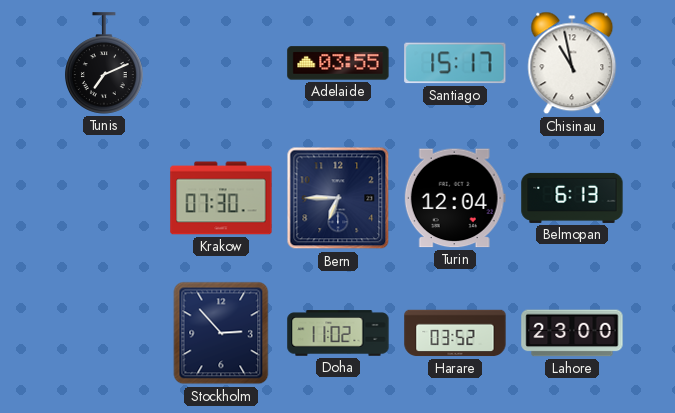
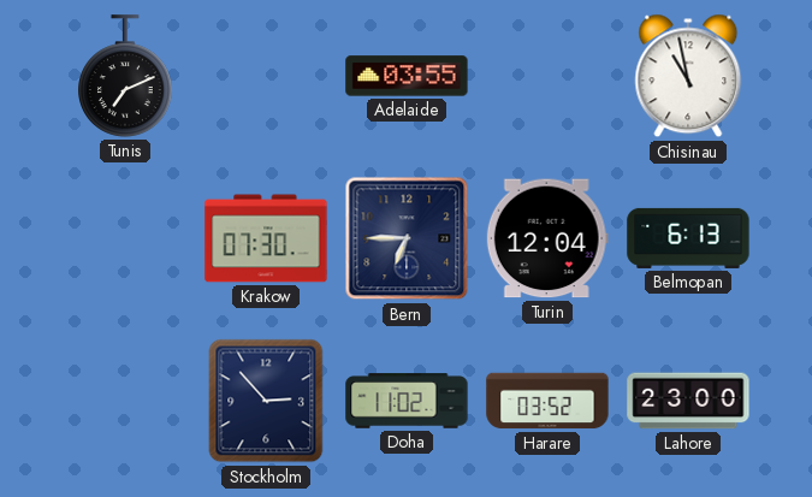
Santiago: 15:17 -> none (455, 63)
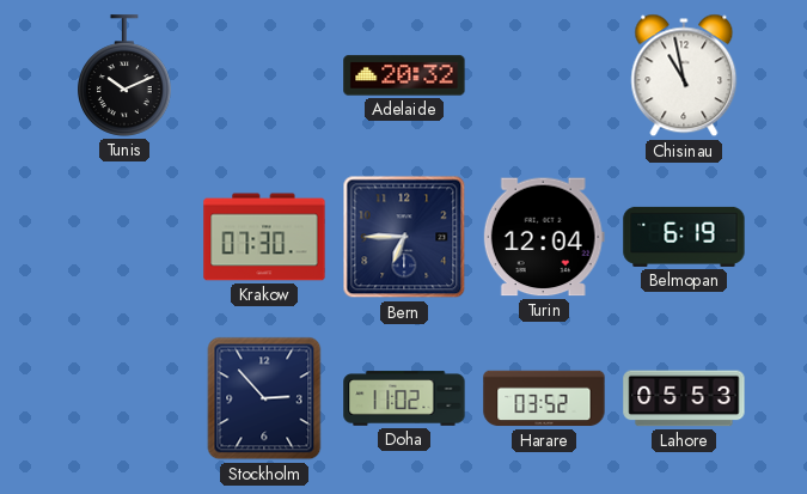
Tunis: 7:11 -> 10:11 (126, 75)
Adelaide: 03:55 -> 20:32 (404, 75)
Belmopan: 6:13 -> 6:19 (684, 237)
Lahore: 23:00 -> 05:53 (684, 398)
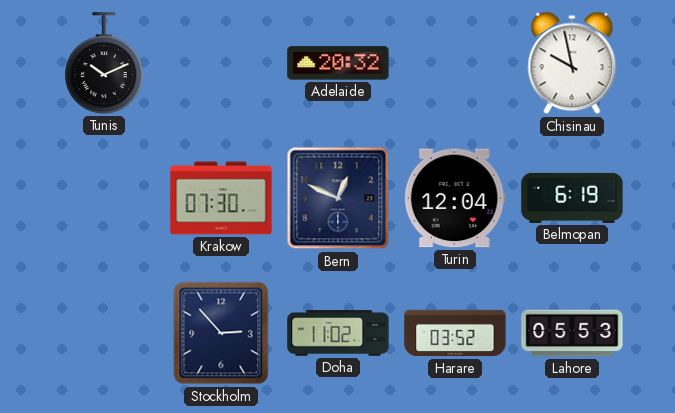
Chisinau: 10:58 -> 9:58 (572, 63)
Bern: 6:45 -> 12:49 (338, 198)
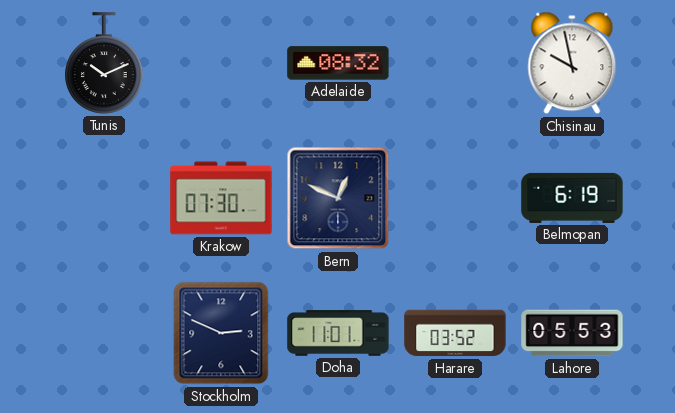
Adelaide: 20:32 -> 08:32 (338, 63)
Turin: 12:04 -> none (455, 198)
Stockholm: 2:53 -> 2:49 (221, 333)
Doha: 11:02 -> 11:01 (338, 333)
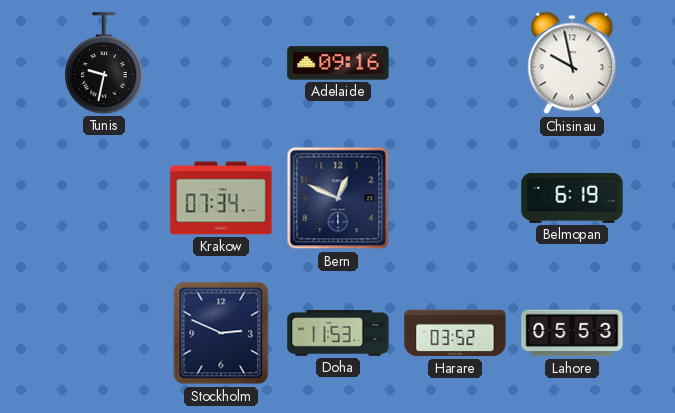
Tunis: 10:11 -> 9:32 (105, 63)
Adelaide: 08:32 -> 09:16 (338, 63)
Krakow: 07:30 -> 07:34 (221, 198)
Doha: 11:01 -> 11:53 (338, 333)
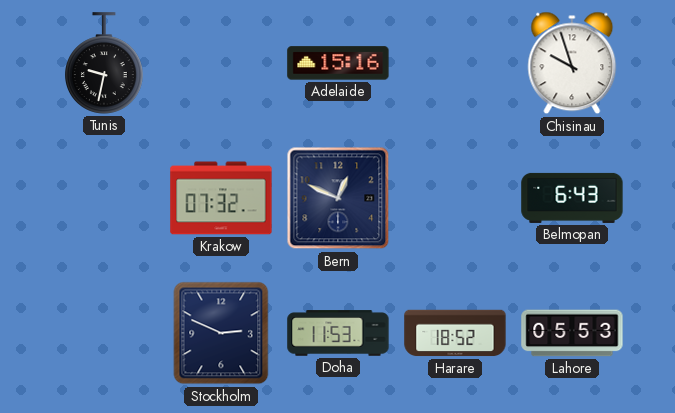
Adelaide: 09:16 -> 15:16 (338, 63)
Chisinau: 9:58 -> 9:57 (572, 63)
Krakow: 07:34 -> 07:32 (221, 198)
Belmopan: 6:19 -> 6:43 (572, 198)
Harare: 03:52 -> 18:52 (455, 333)
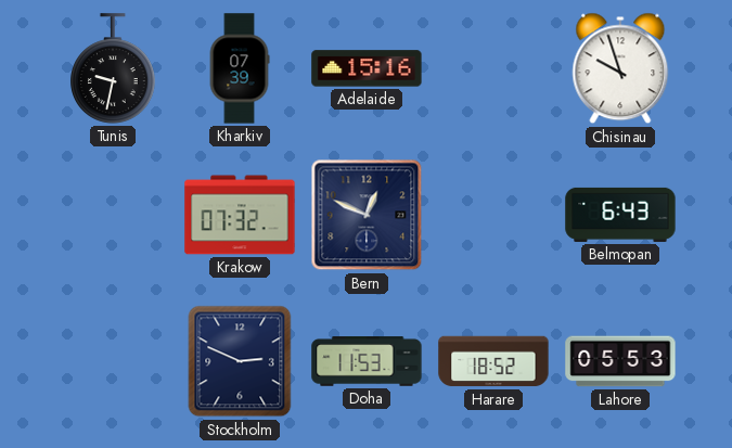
Kharkiv: none -> 07:39 (240, 68)
